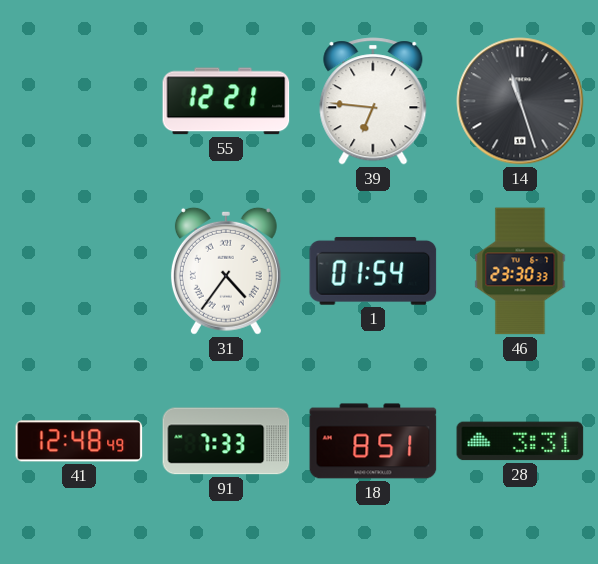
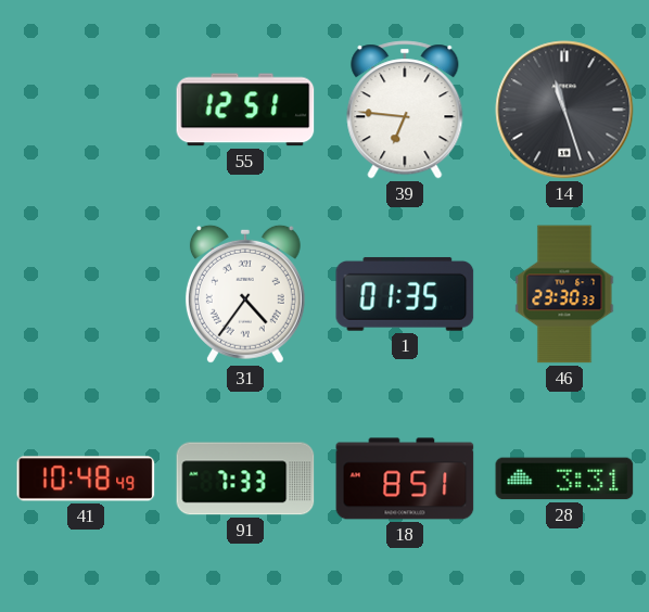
55: 12:21 -> 12:51 (245, 110)
1: 01:54 -> 01:35 (405, 294)
41: 12:48 -> 10:48 (86, 479)
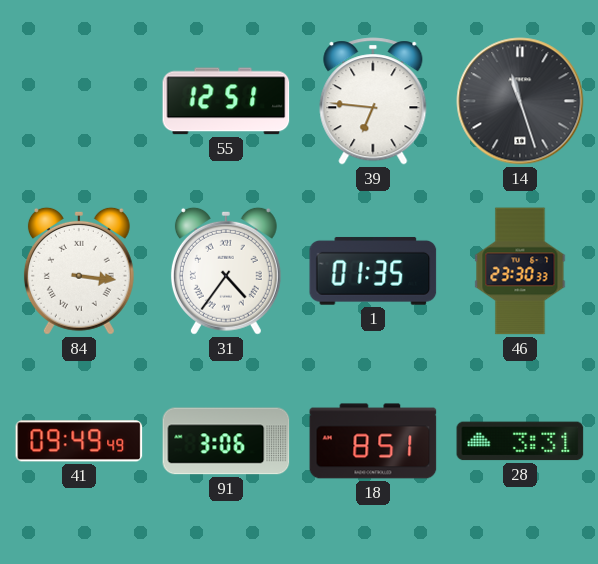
84: none -> 3:16 (79, 271)
41: 10:48 -> 09:49 (79, 441)
91: 7:33 -> 3:06 (226, 441)
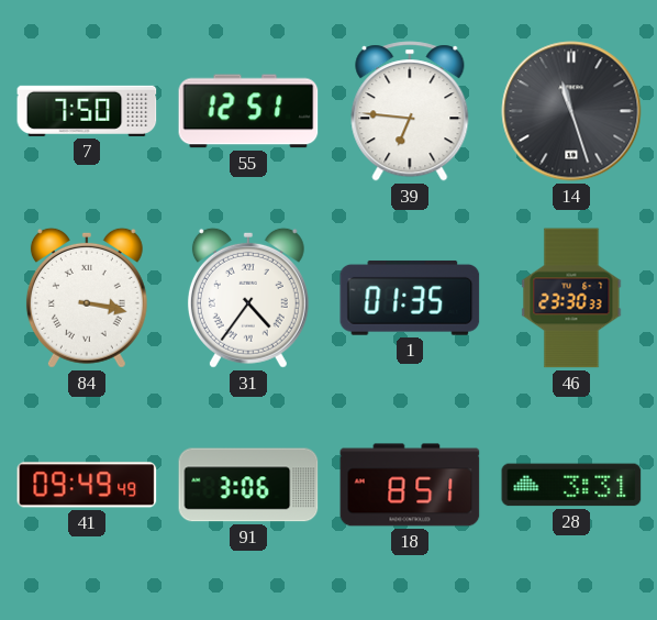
7: none -> 7:50 (87, 111)
84: 3:16 -> 3:17 (87, 298)
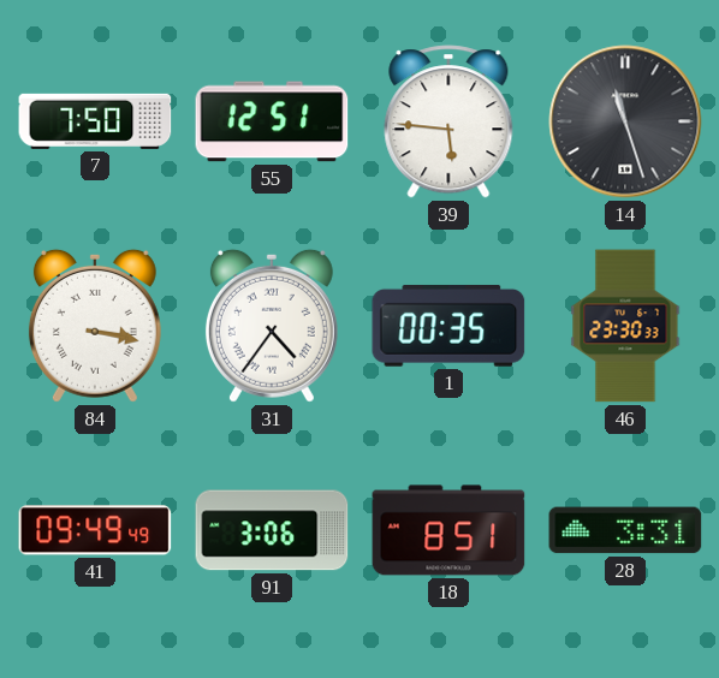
39: 6:46 -> 5:46 (448, 121)
1: 01:35 -> 00:35 (448, 326)
